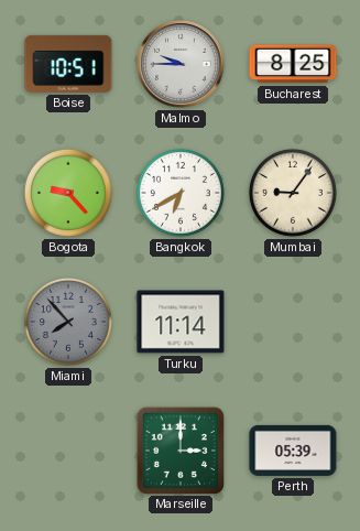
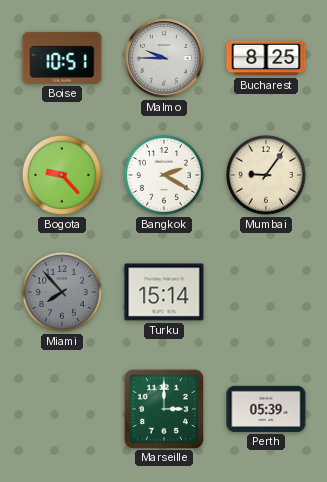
Bangkok: 6:40 -> 2:20 (164, 175)
Turku: 11:14 -> 15:14 (164, 292)
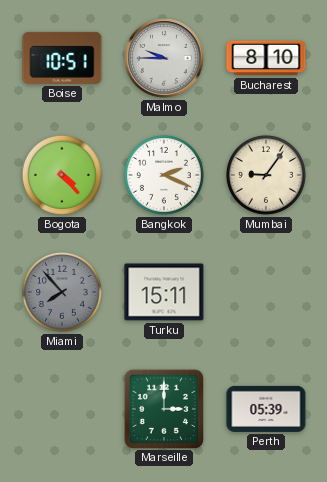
Bucharest: 8:25 -> 8:10 (266, 58)
Bogota: 9:23 -> 4:23 (62, 175)
Bangkok: 2:20 -> 2:19 (164, 175)
Turku: 15:14 -> 15:11 (164, 292)
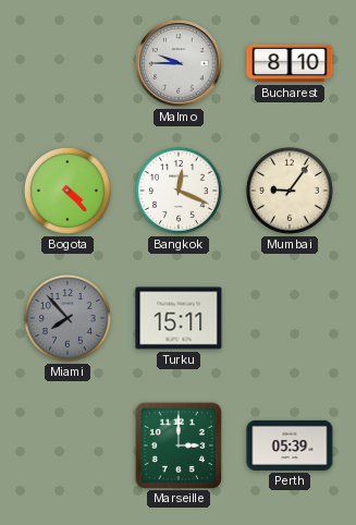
Boise: 10:51 -> none (62, 58)
Bangkok: 2:19 -> 12:19 (179, 191)
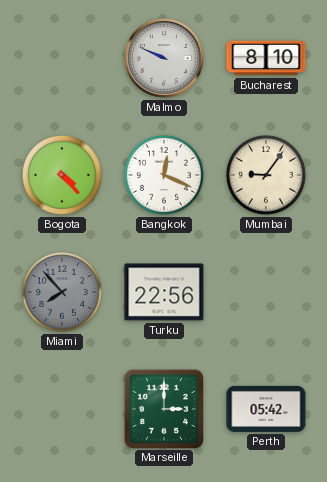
Malmo: 9:45 -> 9:49 (164, 58)
Turku: 15:11 -> 22:56 (164, 292)
Perth: 05:39 -> 05:42 (266, 409)
